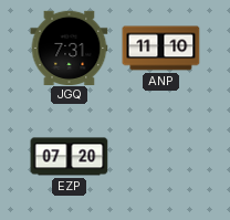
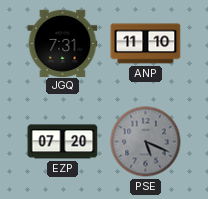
PSE: none -> 5:19 (146, 142)
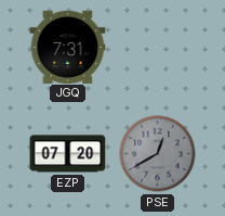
ANP: 11:10 -> none (146, 44)
PSE: 5:19 -> 12:40 (158, 154)
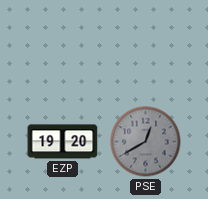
JGQ: 7:31 -> none (68, 47)
EZP: 07:20 -> 19:20 (63, 142)
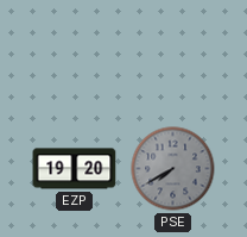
PSE: 12:40 -> 7:40 (173, 169)
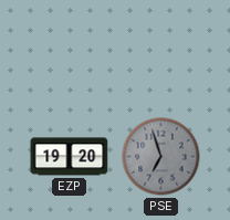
PSE: 7:40 -> 6:57 (161, 157)
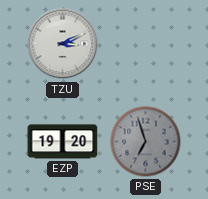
TZU: none -> 3:11 (63, 44)
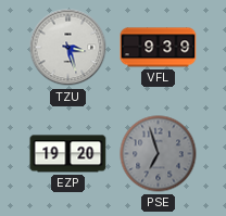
TZU: 3:11 -> 3:27 (68, 48)
VFL: none -> 9:39 (159, 48)
